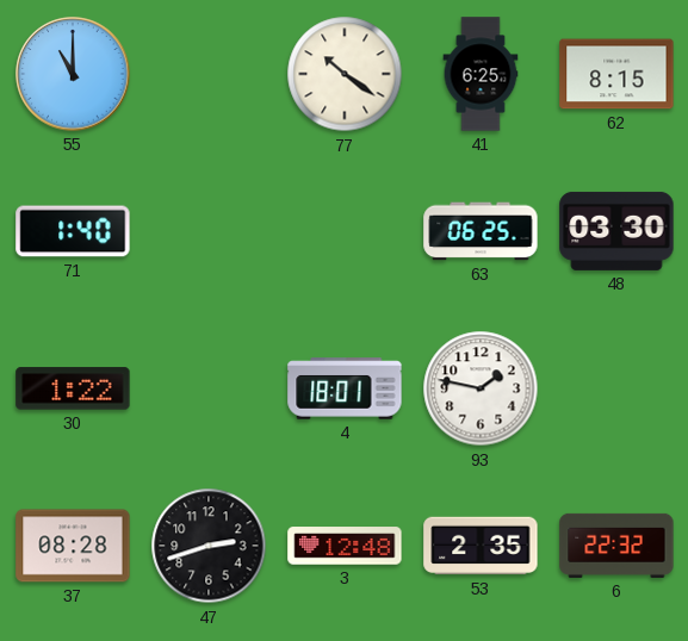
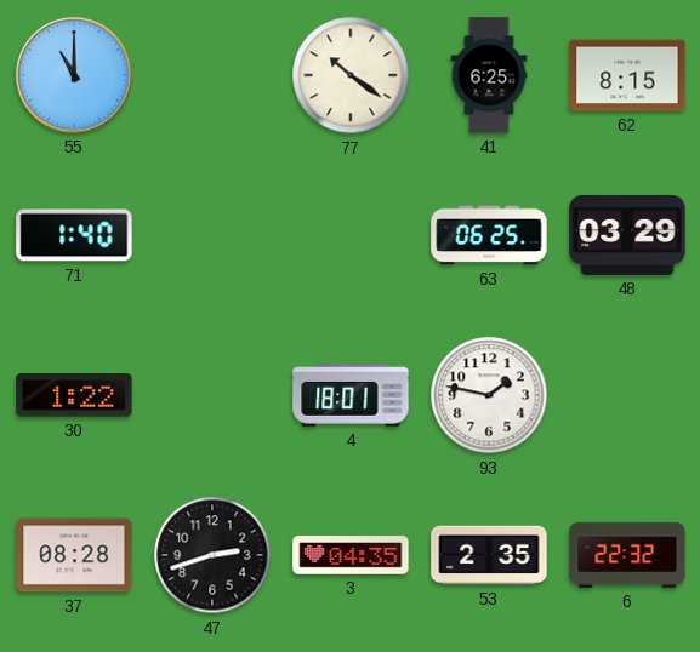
48: 03:30 -> 03:29 (627, 235)
3: 12:48 -> 04:35 (351, 555)
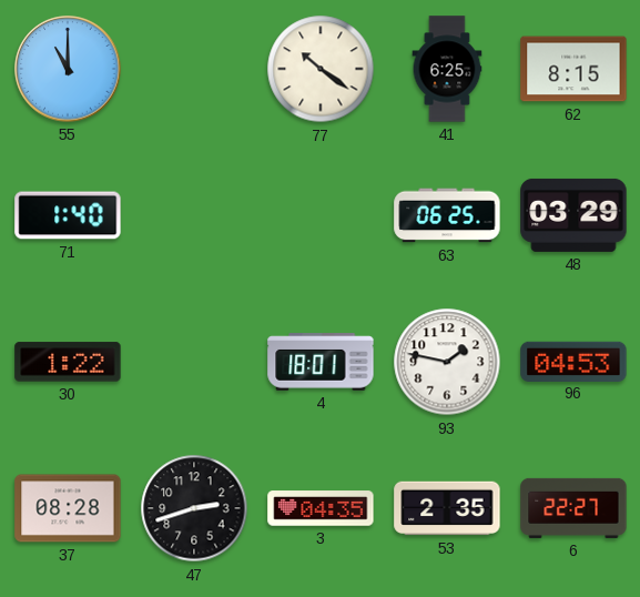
96: none -> 04:53 (573, 361)
6: 22:32 -> 22:27 (573, 508)
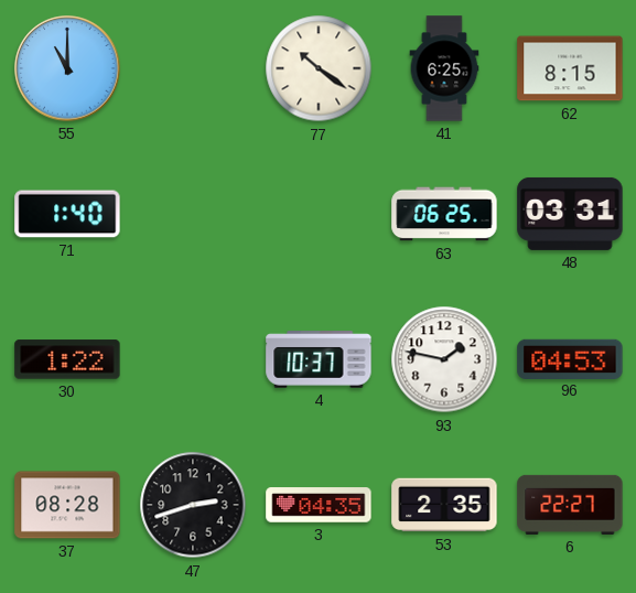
48: 03:29 -> 03:31 (570, 214)
4: 18:01 -> 10:37 (319, 359)
